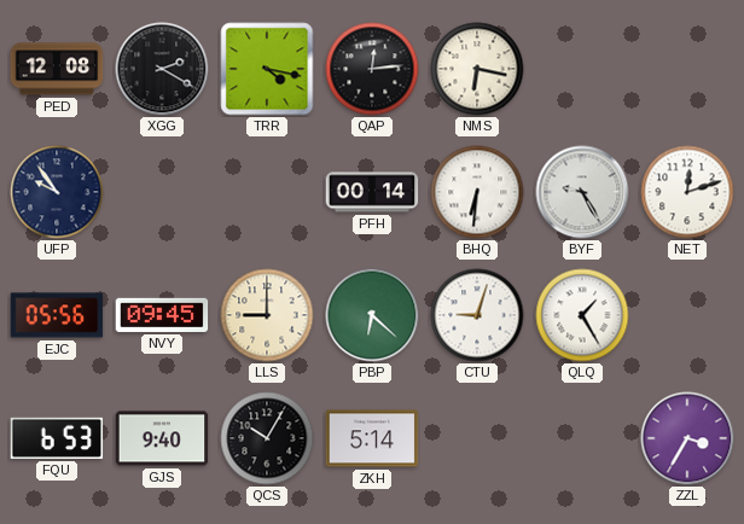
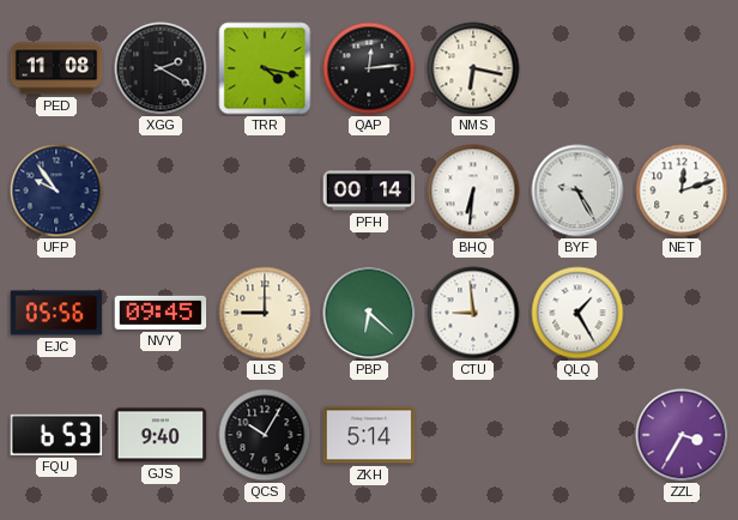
PED: 12:08 -> 11:08 (56, 68)
CTU: 9:03 -> 8:59 (473, 313)
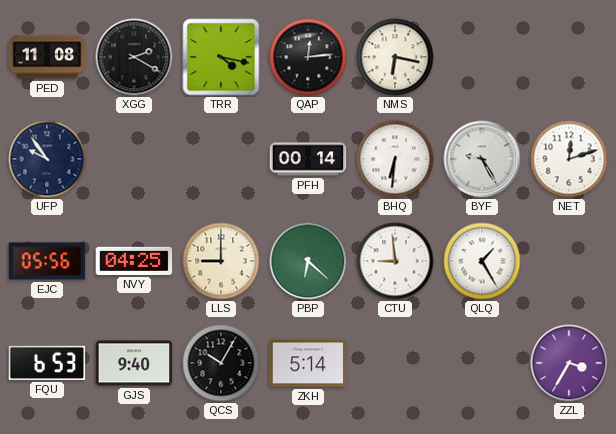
NVY: 09:45 -> 04:25 (134, 261)
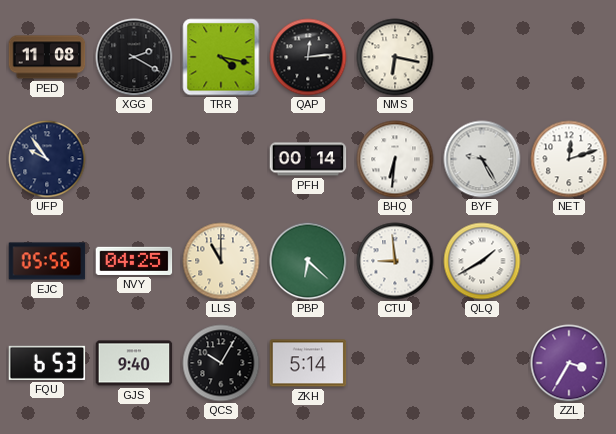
LLS: 9:00 -> 11:00 (221, 261)
QLQ: 1:25 -> 1:40 (482, 261)
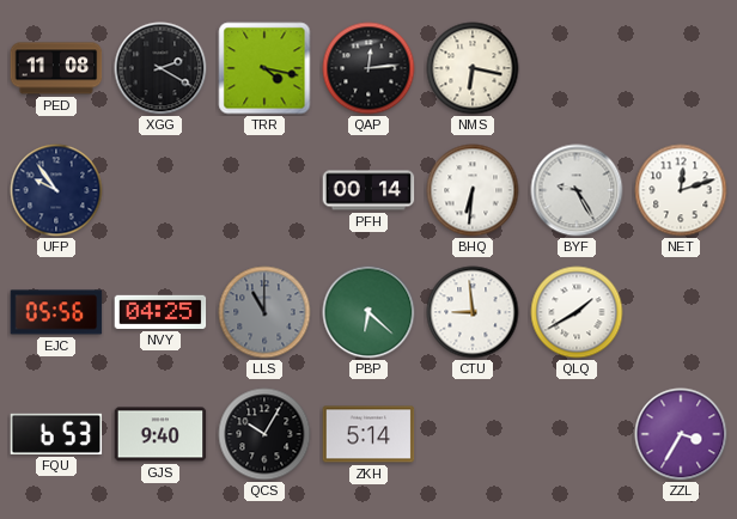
LLS dial: cream -> grey (264, 312)
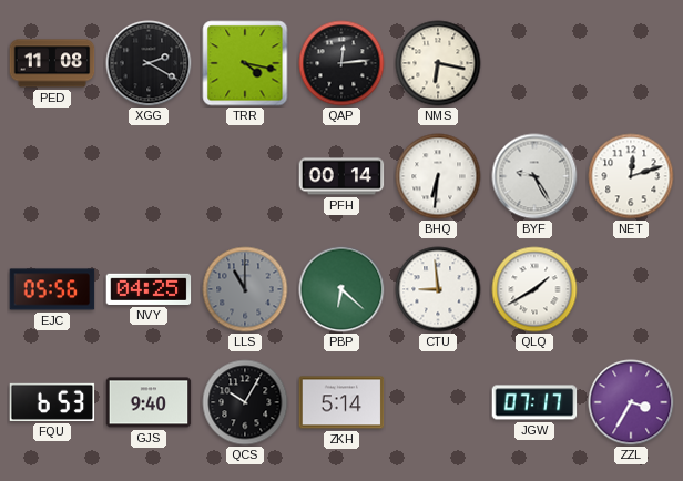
UFP: 9:54 -> none (56, 190)
JGW: none -> 07:17 (534, 402)
